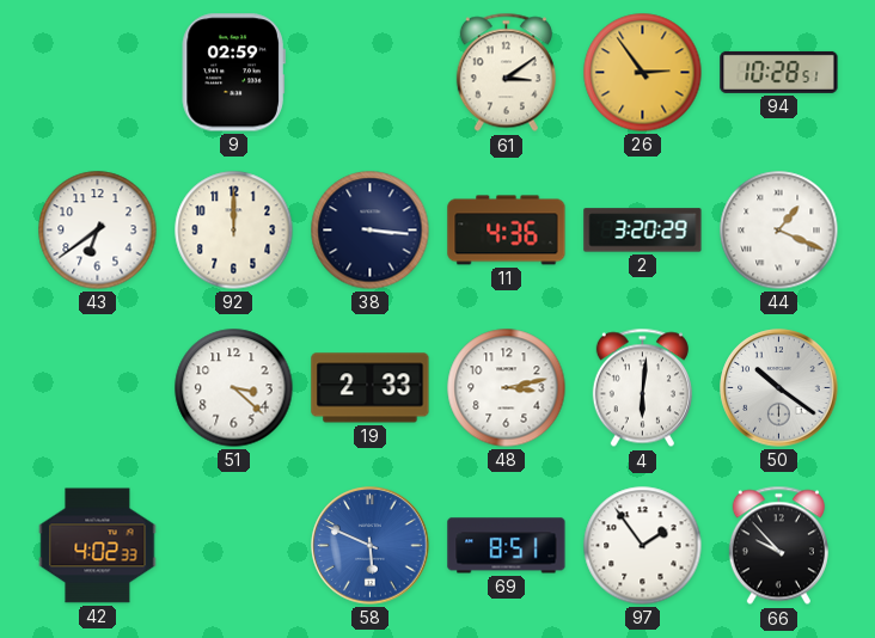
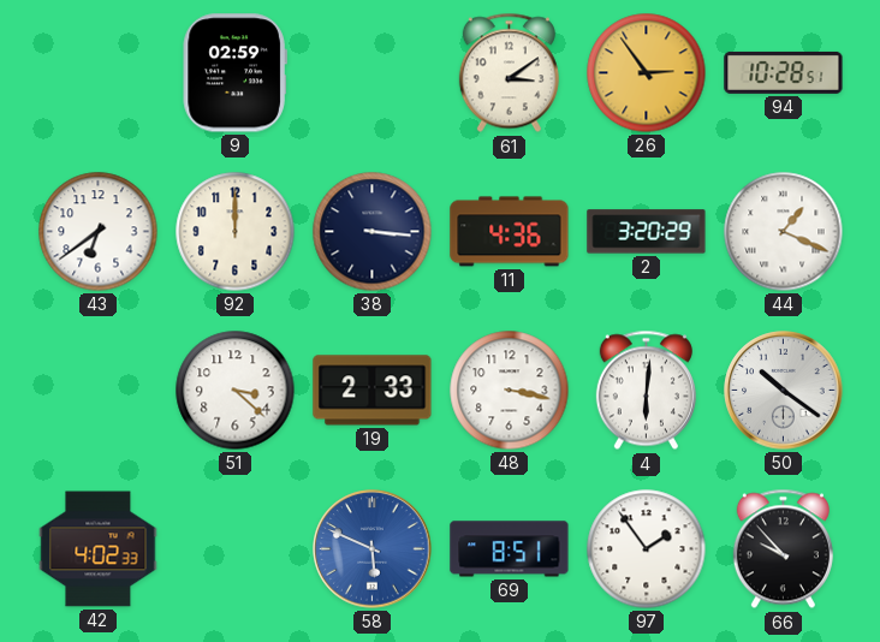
48: 3:13 -> 3:17 (510, 391)
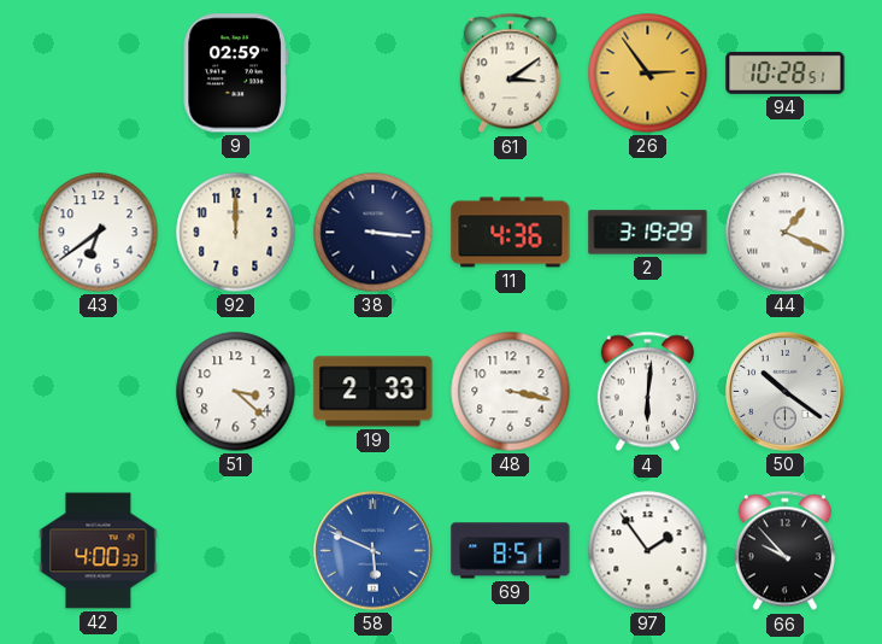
2: 3:20 -> 3:19 (648, 233)
42: 4:02 -> 4:00 (99, 551)
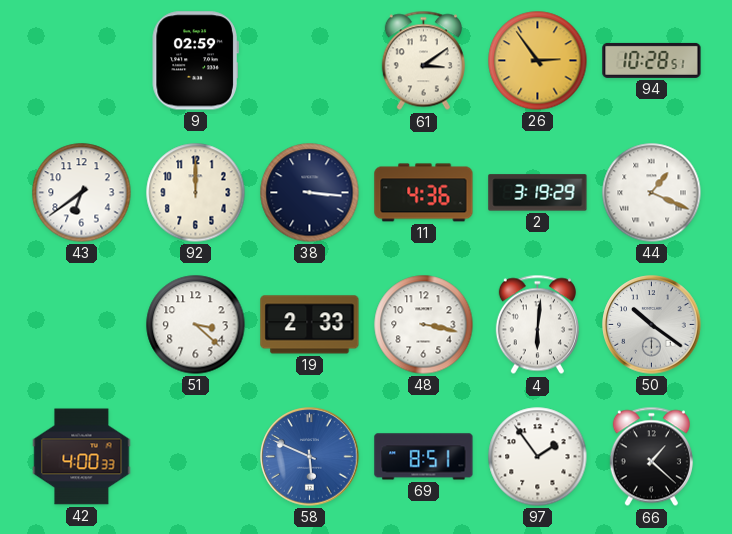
66: 9:53 -> 1:22 (651, 457)
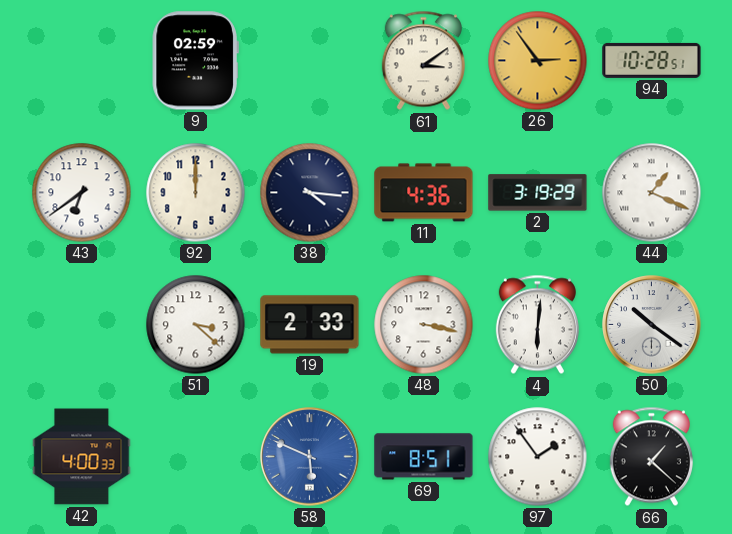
38: 3:16 -> 4:16 (310, 193)
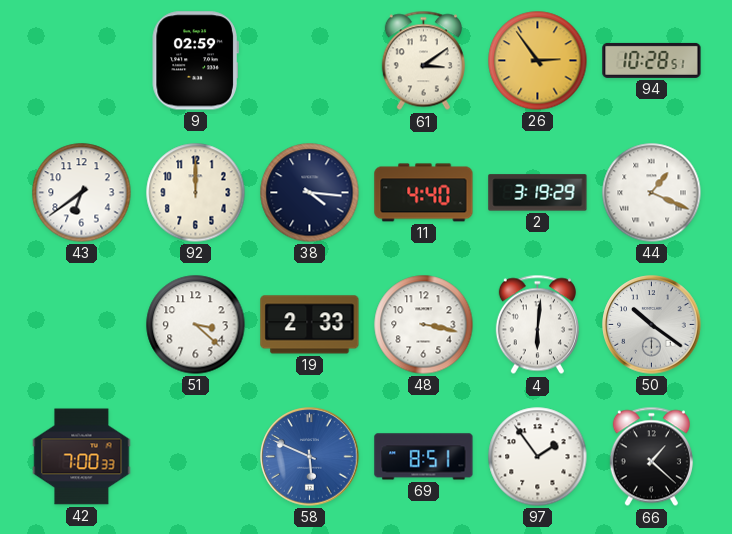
11: 4:36 -> 4:40 (424, 193)
42: 4:00 -> 7:00 (82, 457)
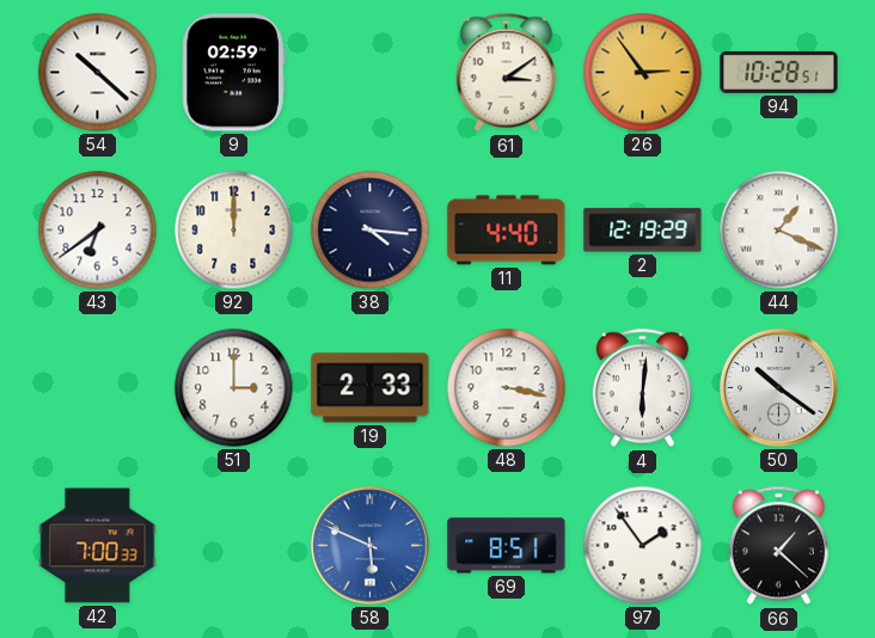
54: none -> 10:22 (98, 73)
2: 3:19 -> 12:19 (643, 231)
51: 3:22 -> 3:00 (234, 388)
